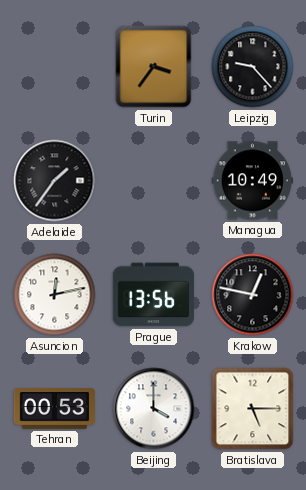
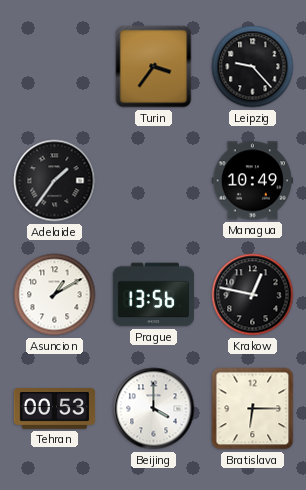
Asuncion: 12:13 -> 1:10 (55, 295)
Bratislava: 5:15 -> 6:15 (253, 409)
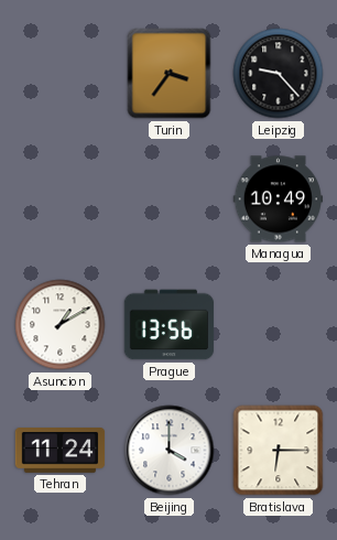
Adelaide: 1:36 -> none (55, 181)
Krakow: 12:47 -> none (253, 295)
Tehran: 00:53 -> 11:24 (61, 451)
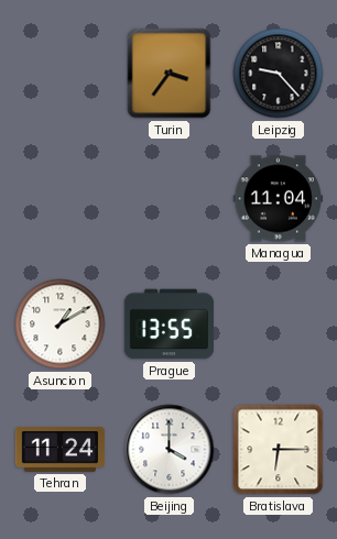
Managua: 10:49 -> 11:04 (278, 199)
Prague: 13:56 -> 13:55 (170, 324)
